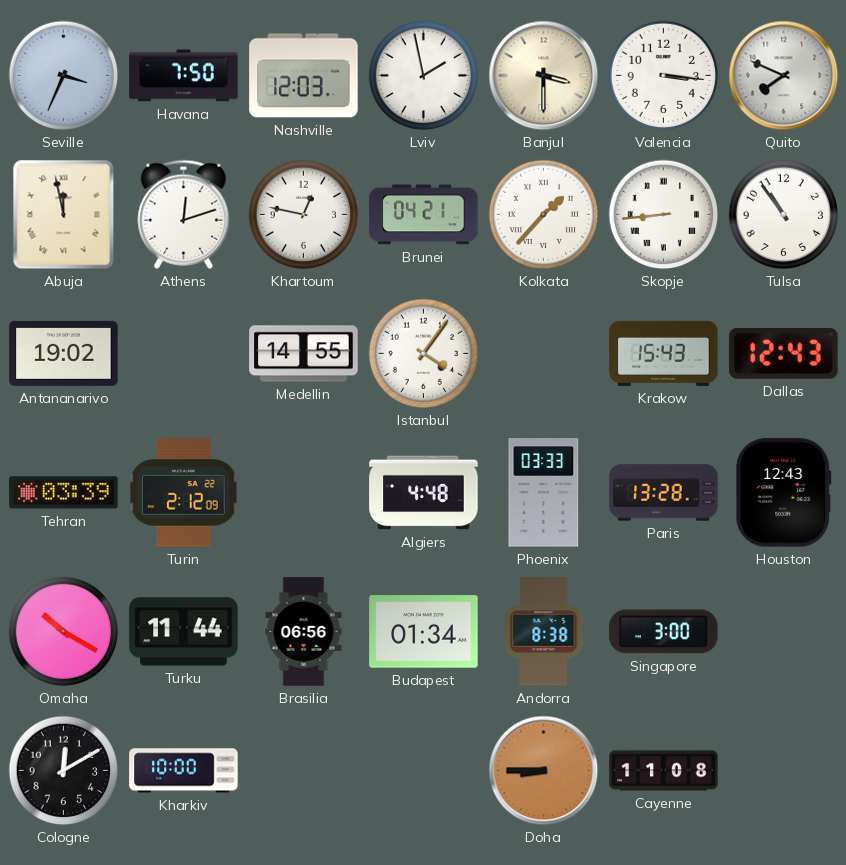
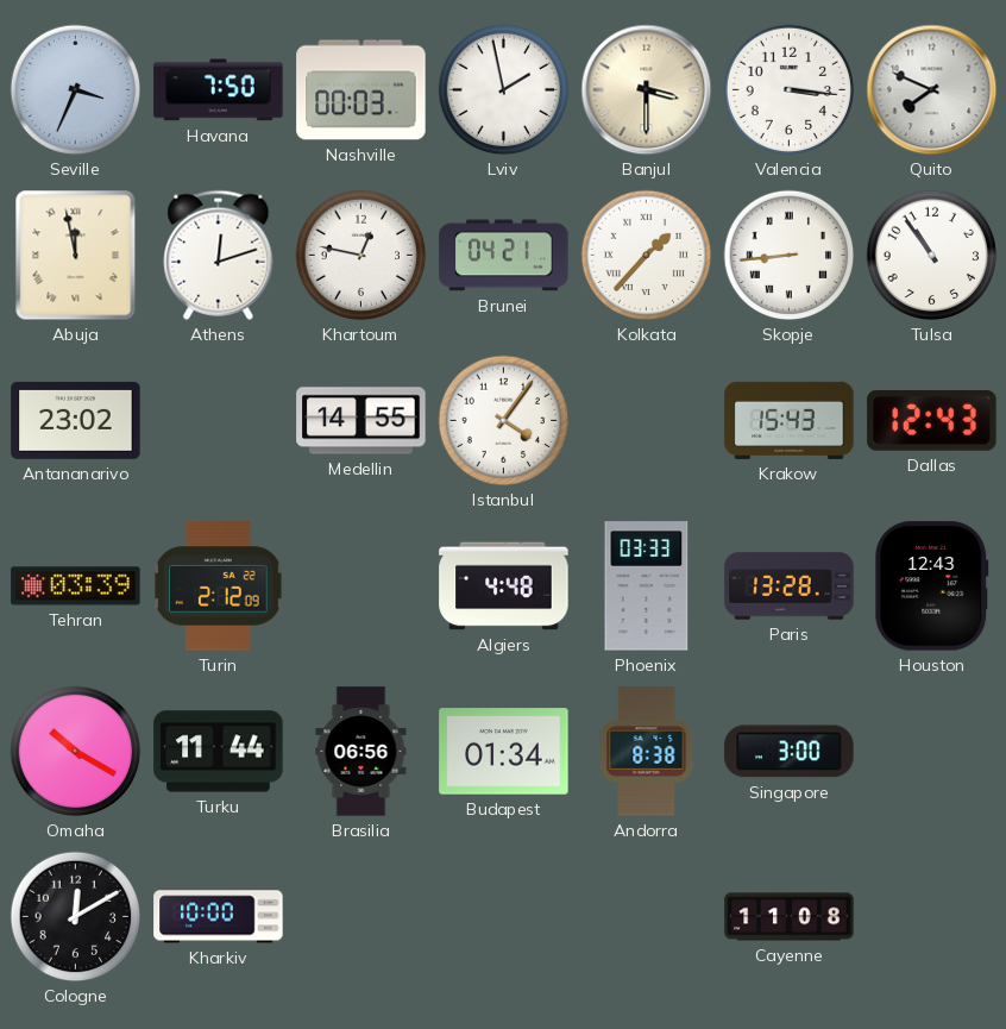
Nashville: 12:03 -> 00:03 (361, 90)
Antananarivo: 19:02 -> 23:02 (76, 420)
Doha: 8:45 -> none (544, 771)
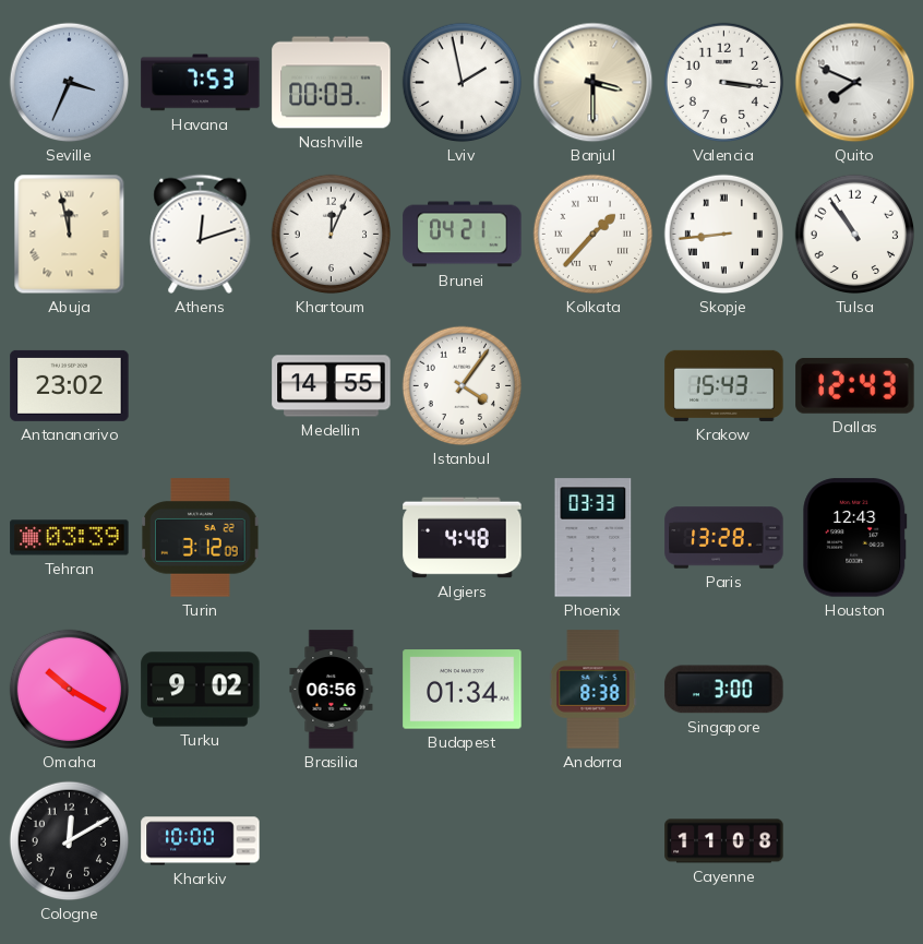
Havana: 7:50 -> 7:53 (201, 83)
Khartoum: 12:47 -> 12:04 (332, 235)
Turin: 2:12 -> 3:12 (201, 538)
Turku: 11:44 -> 9:02 (201, 690)
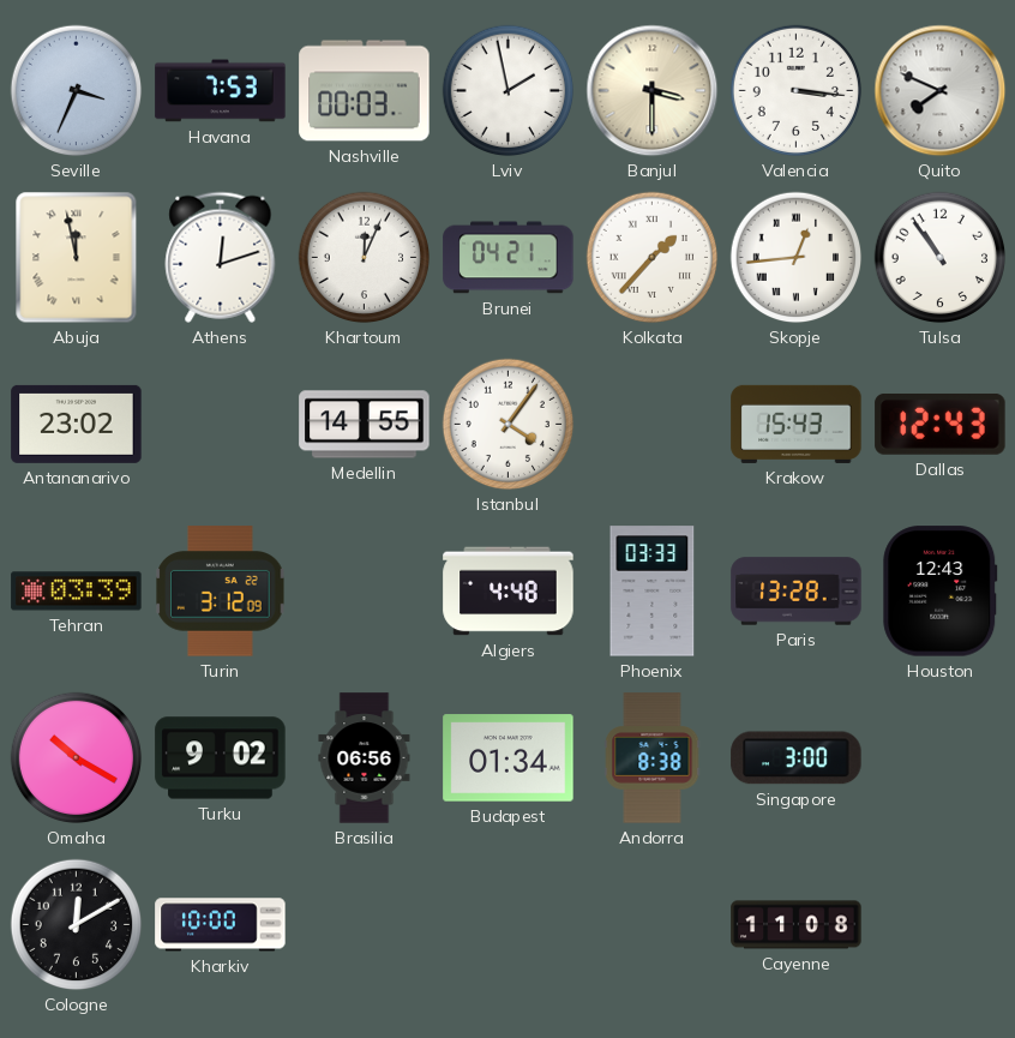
Skopje: 8:44 -> 12:44 (797, 258)
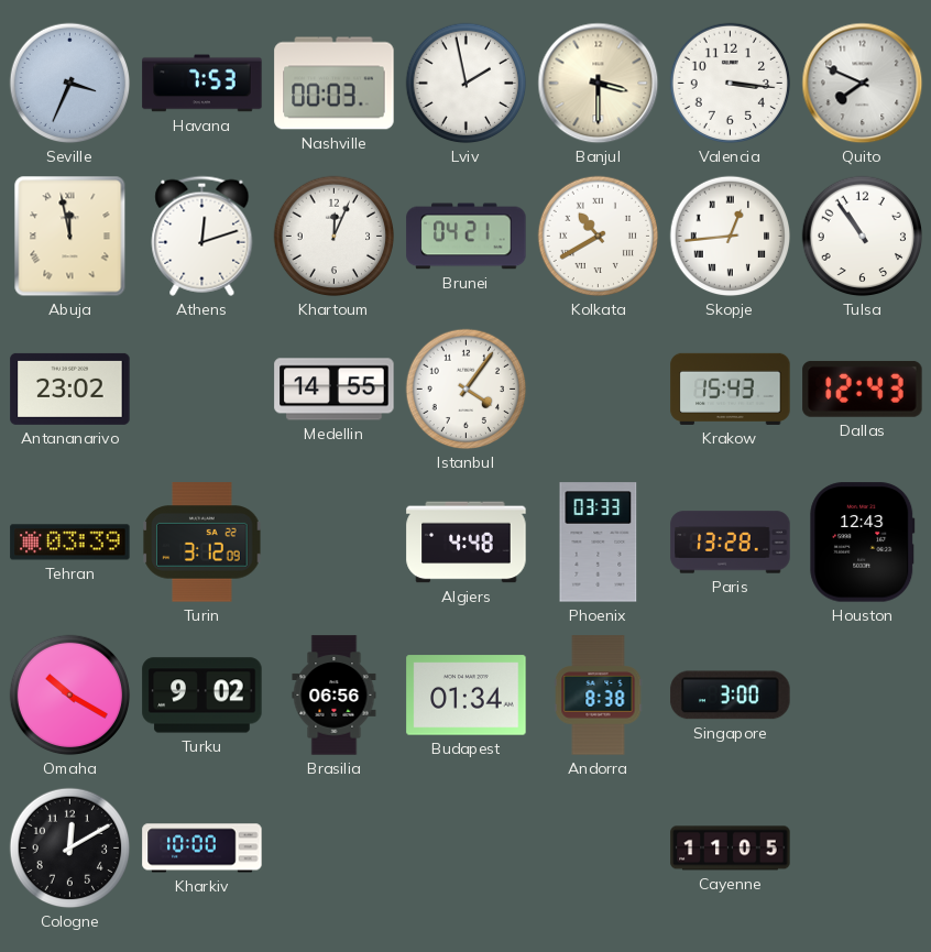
Kolkata: 1:37 -> 10:40 (599, 237)
Cayenne: 11:08 -> 11:05 (731, 849)
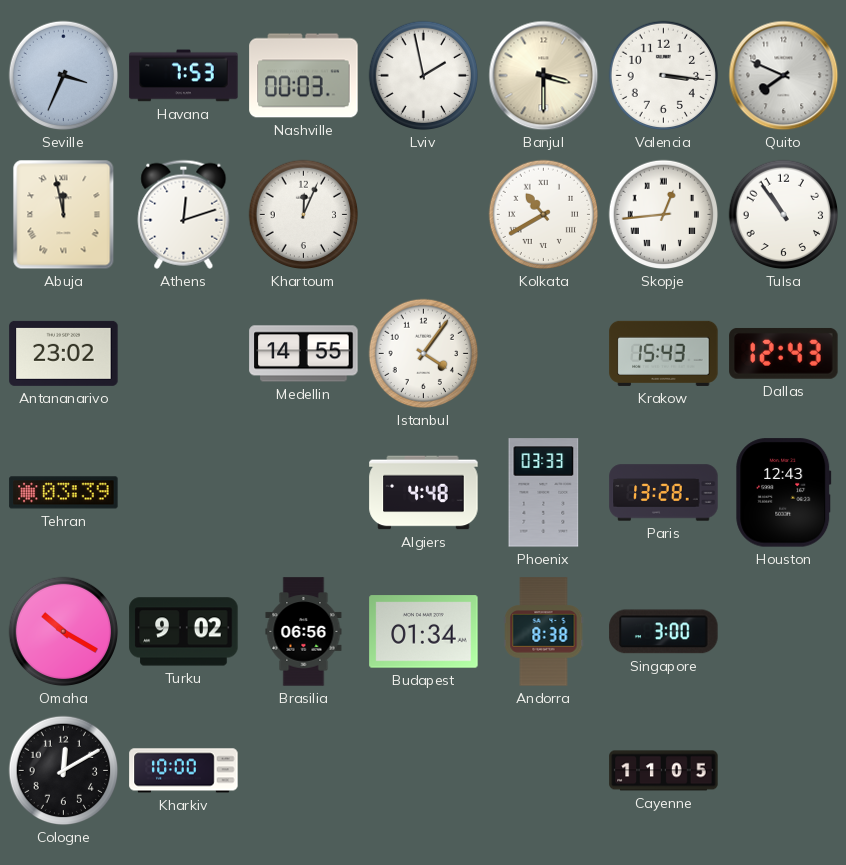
Brunei: 04:21 -> none (467, 237)
Turin: 3:12 -> none (202, 543)
